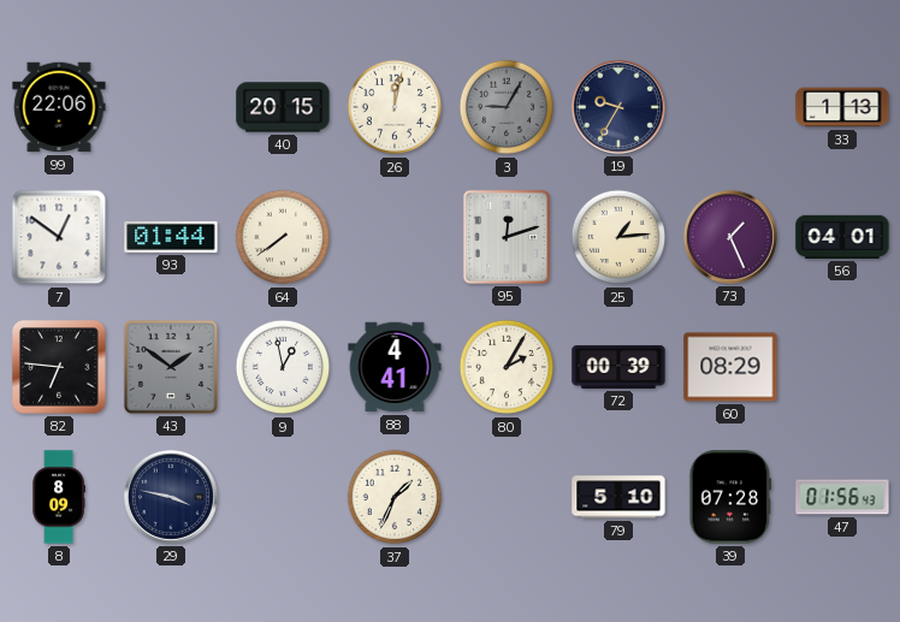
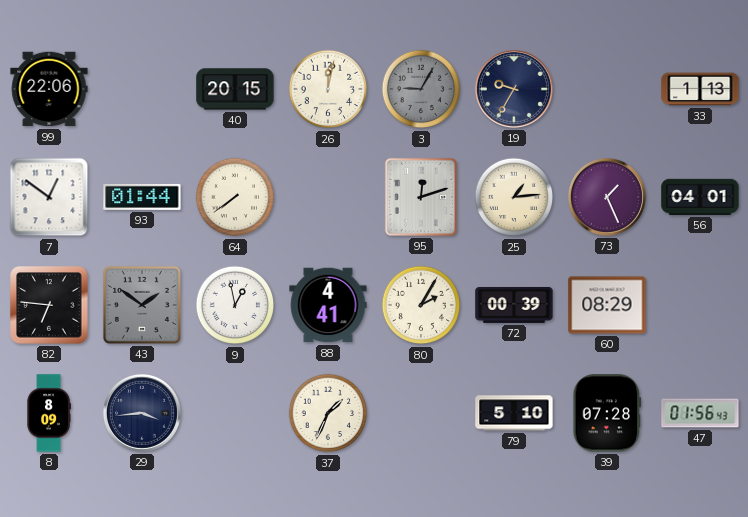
29: 3:47 -> 3:44 (142, 413)
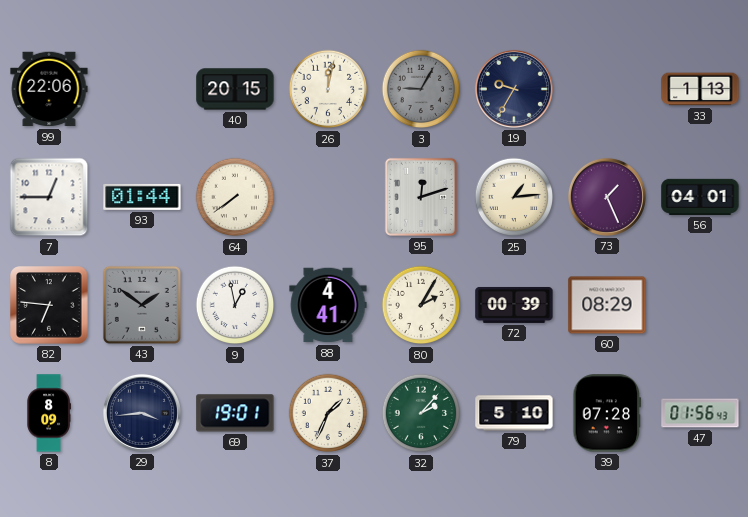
7: 12:51 -> 12:45 (49, 197)
69: none -> 19:01 (235, 413)
32: none -> 2:07 (421, 413)
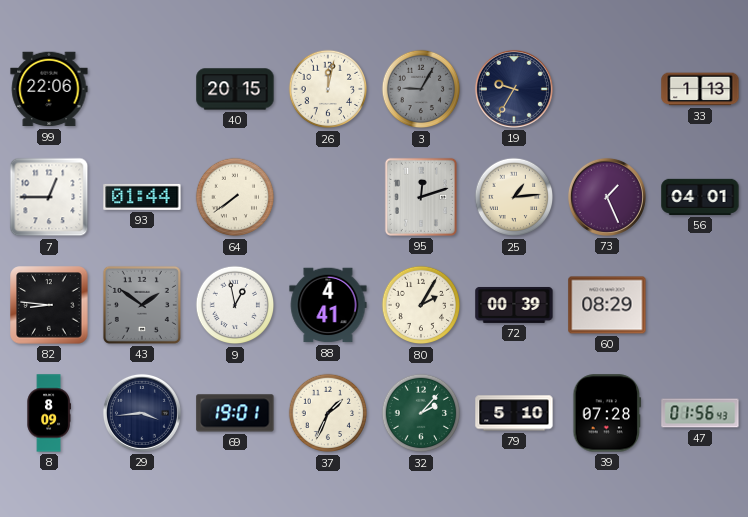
82: 6:46 -> 8:46 (49, 305)
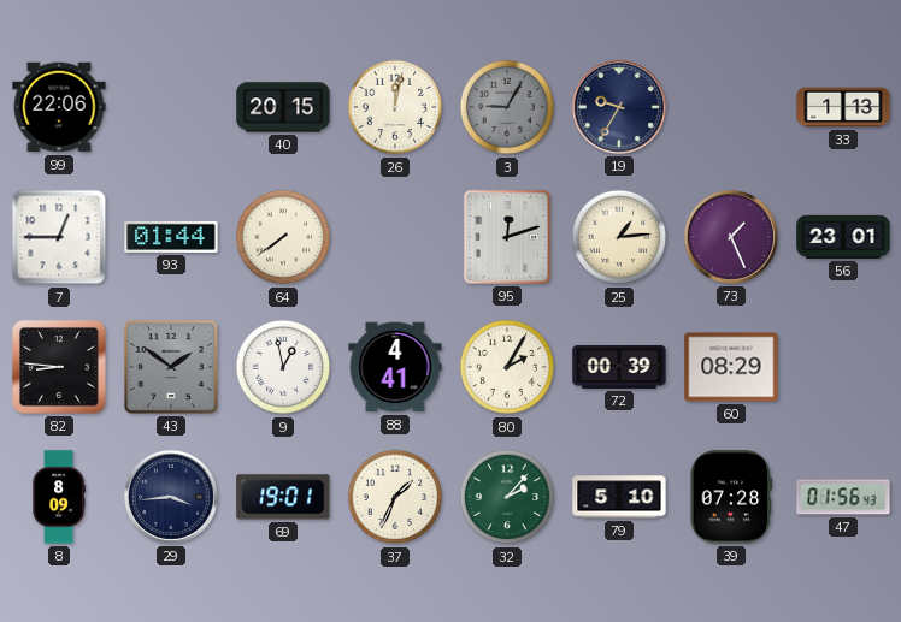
56: 04:01 -> 23:01 (843, 237)
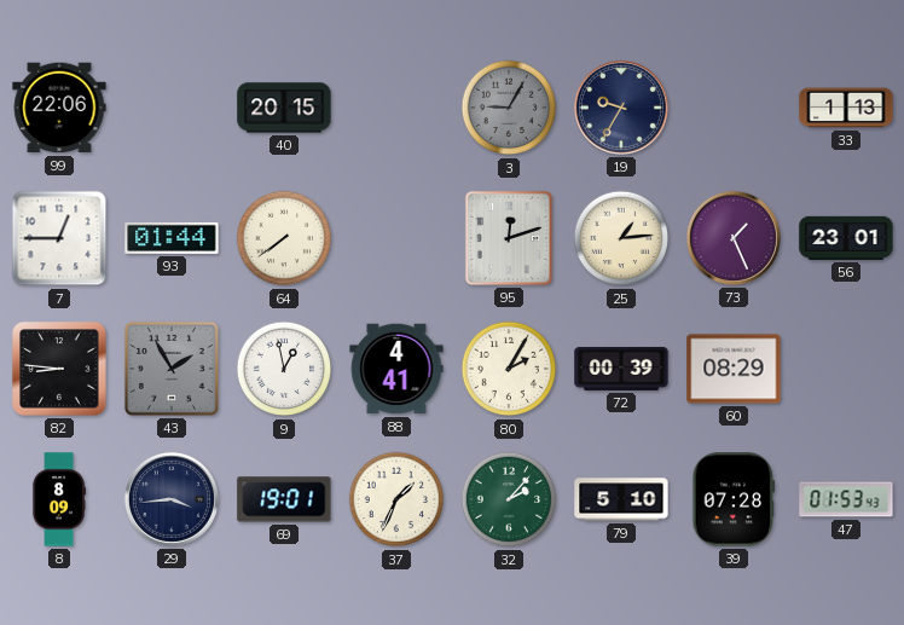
26: 12:02 -> none (395, 107)
43: 1:51 -> 1:55 (172, 369)
47: 01:56 -> 01:53 (846, 499)
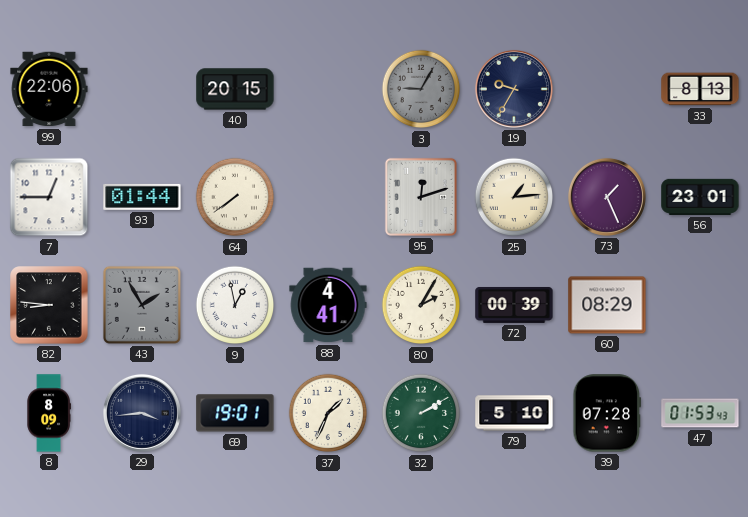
33: 1:13 -> 8:13 (700, 89)
32: 2:07 -> 2:10 (421, 413)
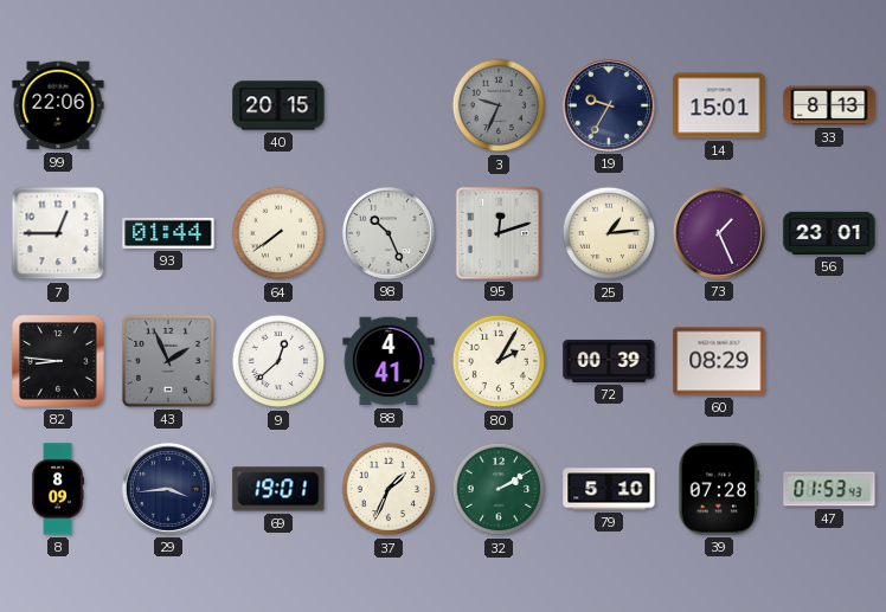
3: 9:05 -> 9:34 (499, 105)
14: none -> 15:01 (719, 105)
98: none -> 10:26 (389, 233)
43: 1:55 -> 1:56 (168, 361)
9: 12:58 -> 12:38 (278, 361)
